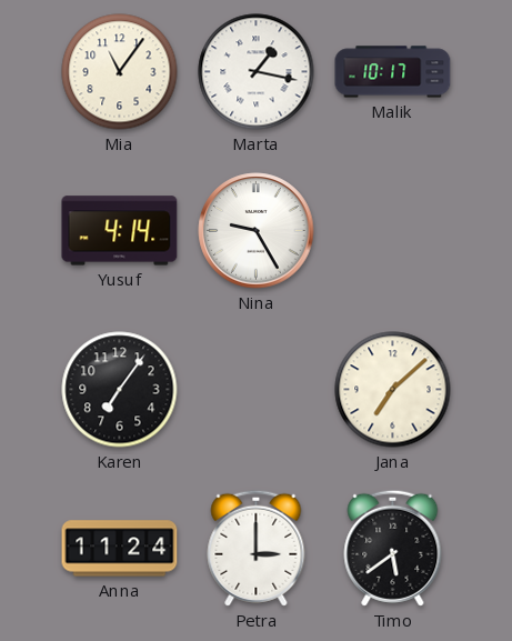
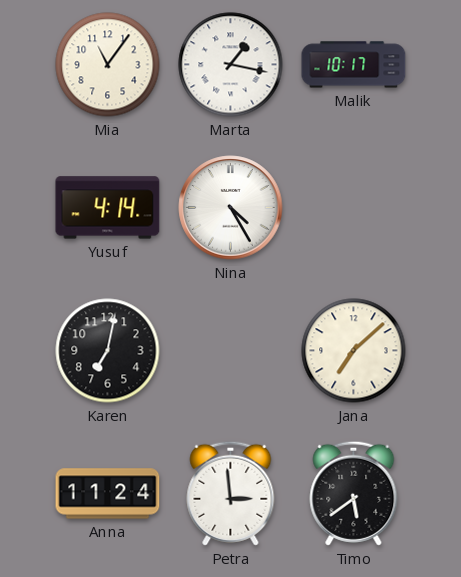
Nina: 9:25 -> 4:25 (231, 208)
Karen: 7:06 -> 7:02 (108, 351)
Petra: 3:00 -> 2:59 (231, 493)
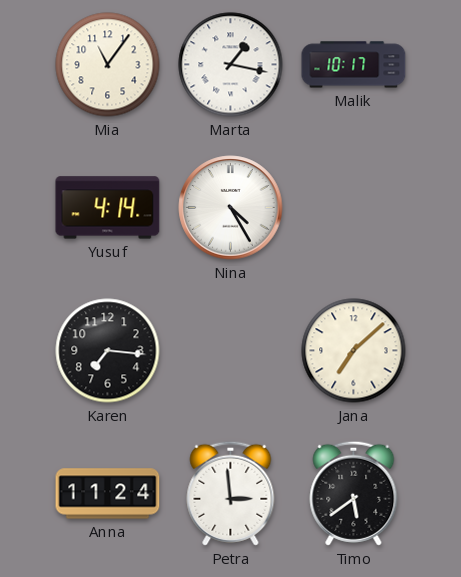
Karen: 7:02 -> 7:16 (108, 351)
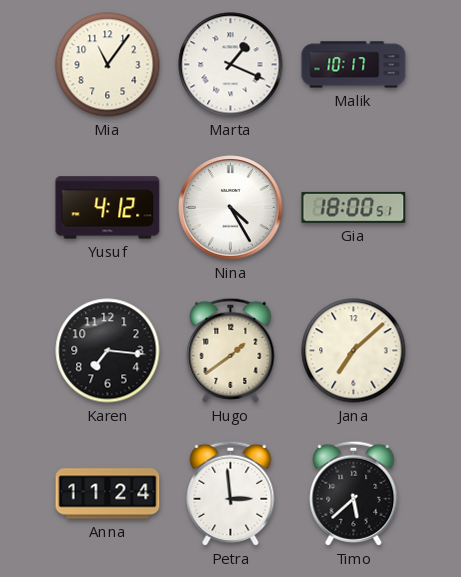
Marta: 1:17 -> 1:19 (231, 65)
Yusuf: 4:14 -> 4:12 (108, 208)
Gia: none -> 18:00 (354, 207)
Hugo: none -> 1:39 (231, 350)
Timo: 5:39 -> 5:38 (354, 493)
